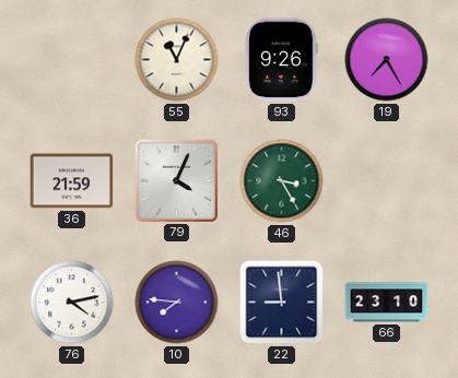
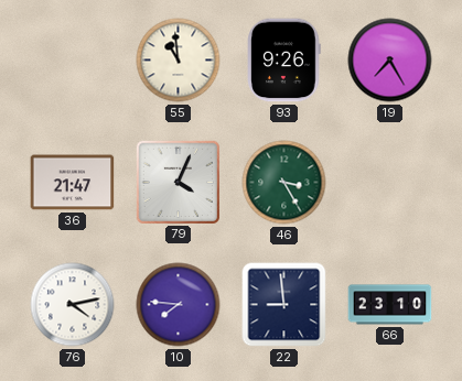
55: 11:04 -> 10:59 (179, 61)
36: 21:59 -> 21:47 (73, 183)
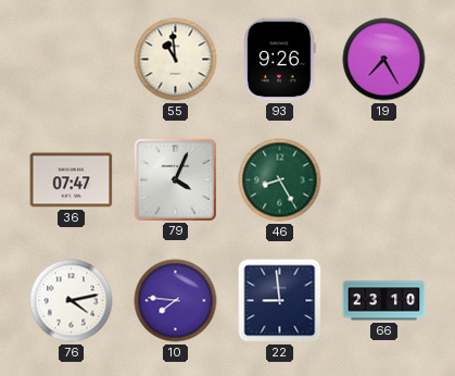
36: 21:47 -> 07:47 (72, 180)
46: 3:25 -> 8:25 (280, 180)
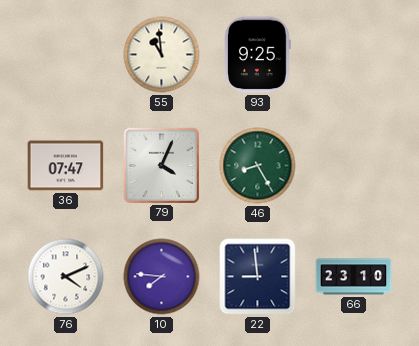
93: 9:26 -> 9:25 (258, 55)
19: 7:25 -> none (384, 60)
76: 4:13 -> 4:11 (66, 277)
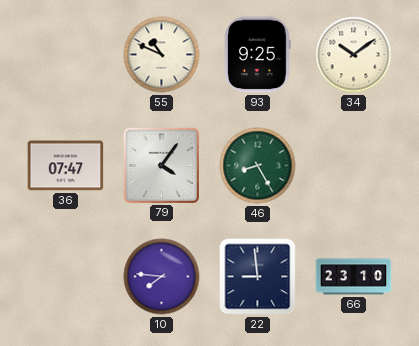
55: 10:59 -> 10:49 (162, 55)
34: none -> 10:09 (354, 55)
79: 4:04 -> 4:06 (161, 165)
76: 4:11 -> none (66, 277)
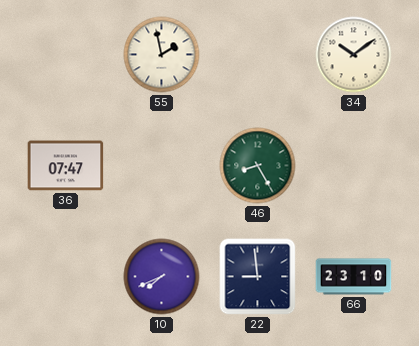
55: 10:49 -> 1:58 (162, 55)
93: 9:25 -> none (258, 55)
79: 4:06 -> none (161, 165)
10: 7:46 -> 7:41 (162, 277)
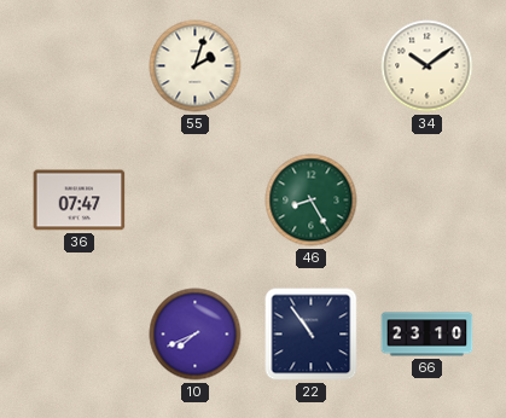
55: 1:58 -> 2:03 (196, 66)
22: 8:59 -> 10:54 (312, 335)
